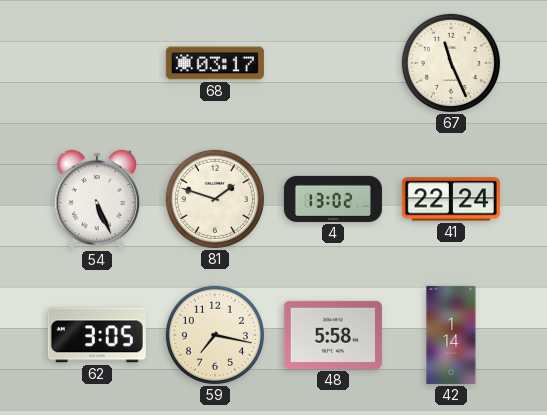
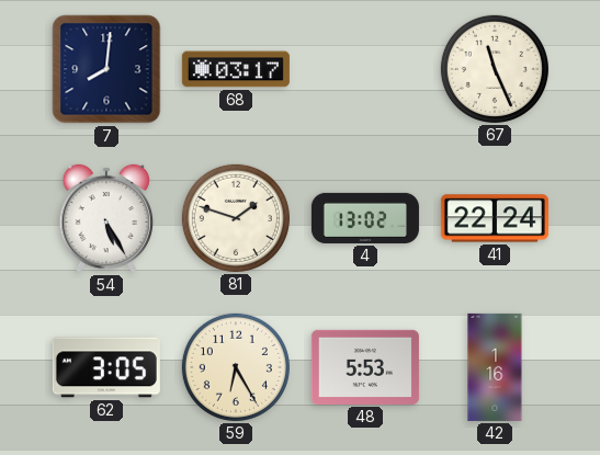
7: none -> 8:01 (106, 69)
54: 5:26 -> 5:25 (105, 218)
59: 7:17 -> 6:25 (236, 367)
48: 5:58 -> 5:53 (365, 367)
42: 1:14 -> 1:16 (495, 367)
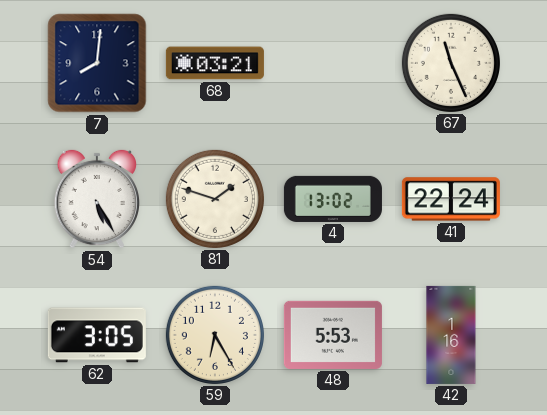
68: 03:17 -> 03:21 (215, 63)
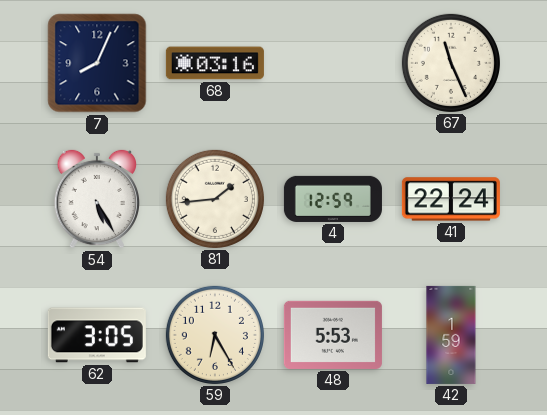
7: 8:01 -> 8:04 (97, 63)
68: 03:21 -> 03:16 (215, 63)
81: 1:48 -> 1:44 (215, 199)
4: 13:02 -> 12:59 (333, 199)
42: 1:16 -> 1:59 (451, 335)
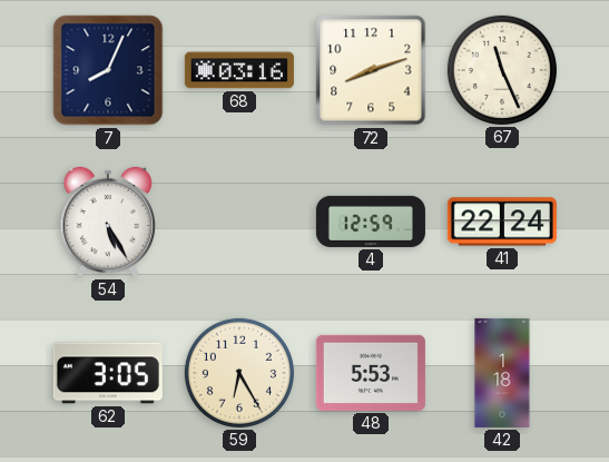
72: none -> 8:12 (371, 70)
81: 1:44 -> none (215, 199)
42: 1:59 -> 1:18 (502, 373)
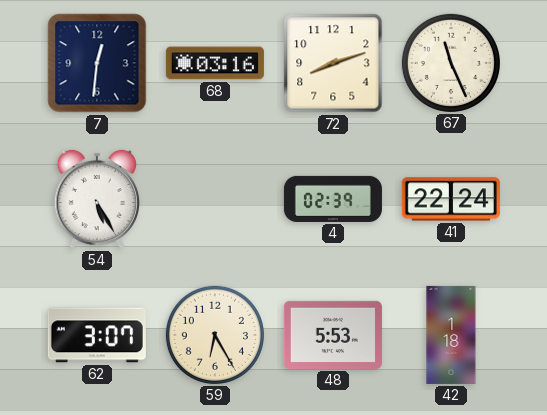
7: 8:04 -> 12:31 (97, 63)
4: 12:59 -> 02:39 (333, 199)
62: 3:05 -> 3:07 (97, 335)
